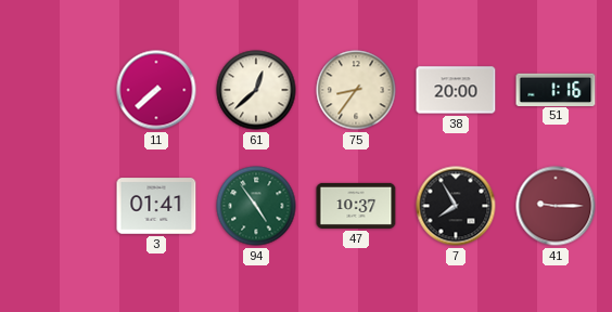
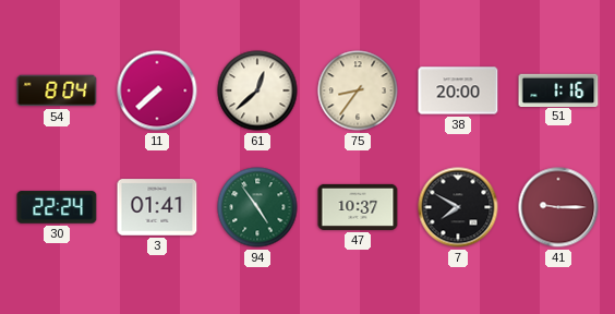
54: none -> 8:04 (57, 90)
30: none -> 22:24 (57, 207)
7: 7:55 -> 7:50 (458, 207)
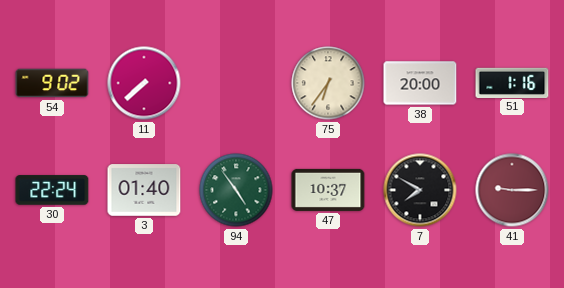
54: 8:04 -> 9:02 (52, 83)
61: 12:38 -> none (257, 90)
75: 8:36 -> 6:36 (328, 83)
3: 01:41 -> 01:40 (144, 190)
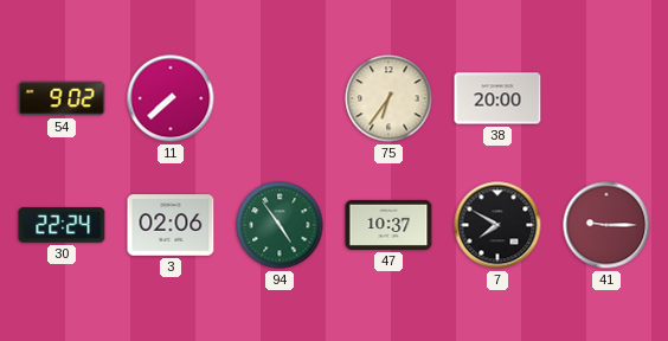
51: 1:16 -> none (512, 82)
3: 01:40 -> 02:06 (171, 225)
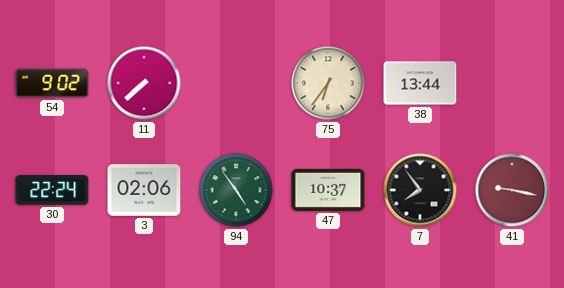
38: 20:00 -> 13:44 (420, 83)
7: 7:50 -> 7:54 (420, 190)
41: 9:15 -> 9:17 (512, 190)
